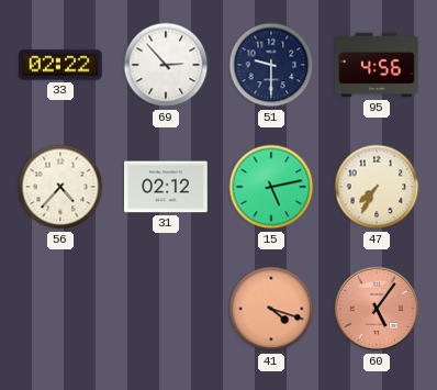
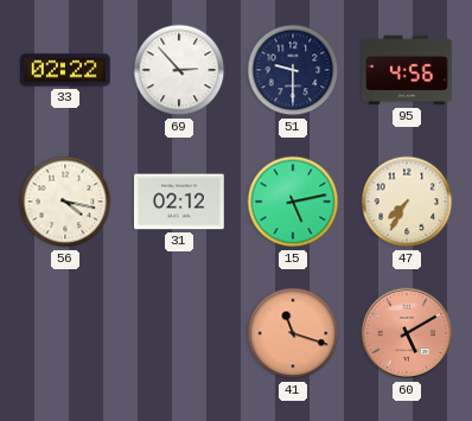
56: 4:37 -> 4:17 (65, 202)
41: 4:18 -> 11:18 (293, 333)
60: 5:06 -> 5:10 (407, 333)
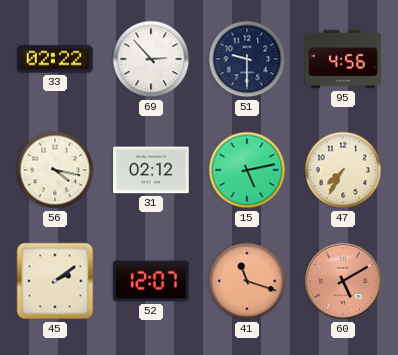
45: none -> 2:09 (55, 281)
52: none -> 12:07 (152, 281)
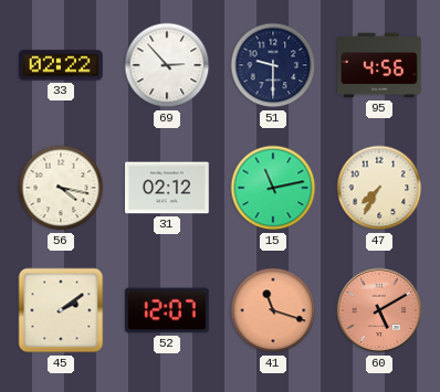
15: 5:13 -> 11:13 (273, 188)
